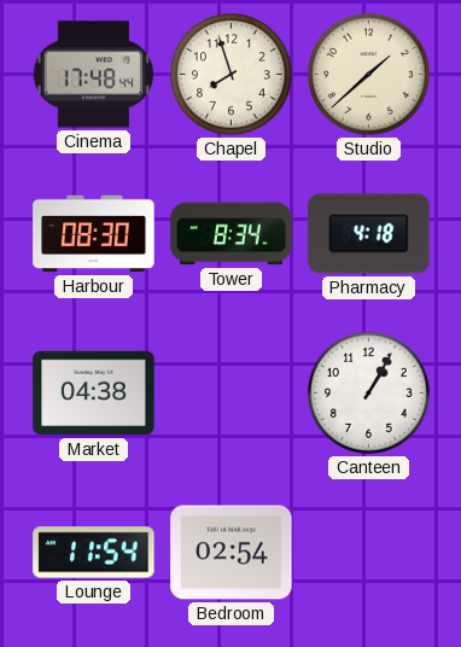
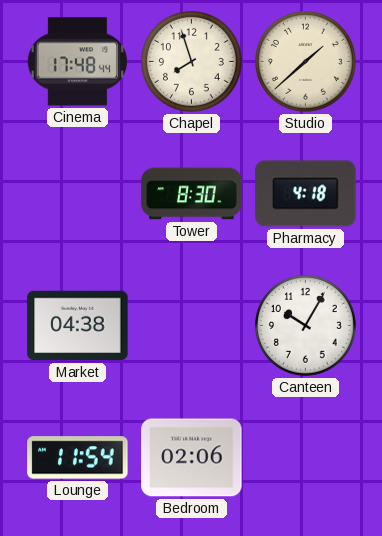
Harbour: 08:30 -> none (94, 234)
Tower: 8:34 -> 8:30 (192, 194)
Canteen: 1:05 -> 10:05 (306, 326)
Bedroom: 02:54 -> 02:06 (192, 458)
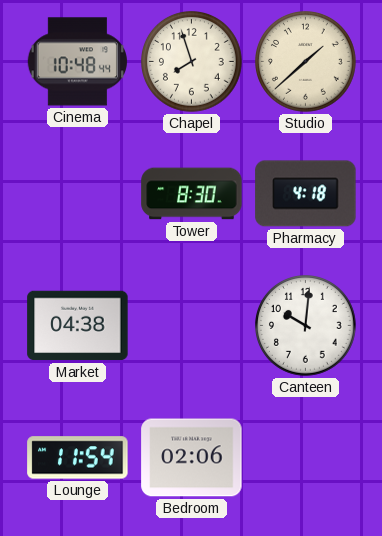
Cinema: 17:48 -> 10:48 (77, 62)
Canteen: 10:05 -> 10:01 (306, 326)
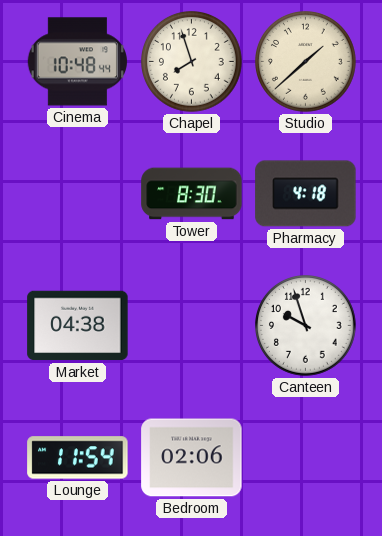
Canteen: 10:01 -> 9:57 (306, 326)
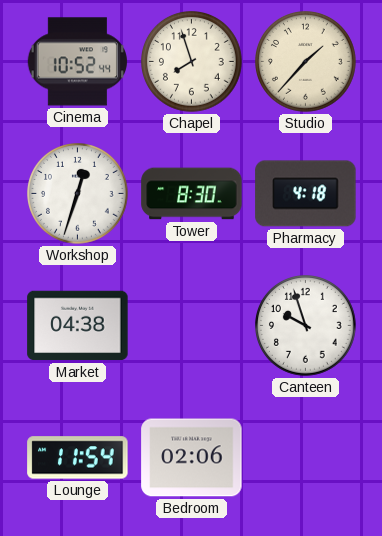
Cinema: 10:48 -> 10:52 (77, 62)
Studio: 1:38 -> 1:37 (306, 62)
Workshop: none -> 12:33 (78, 194)
